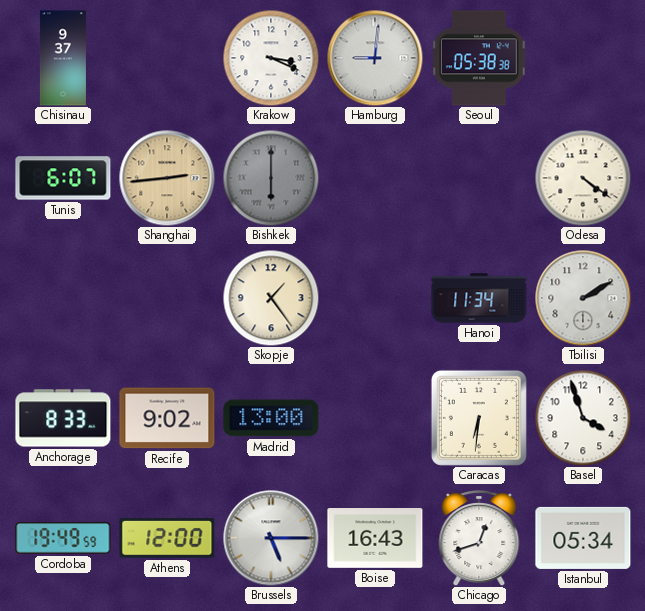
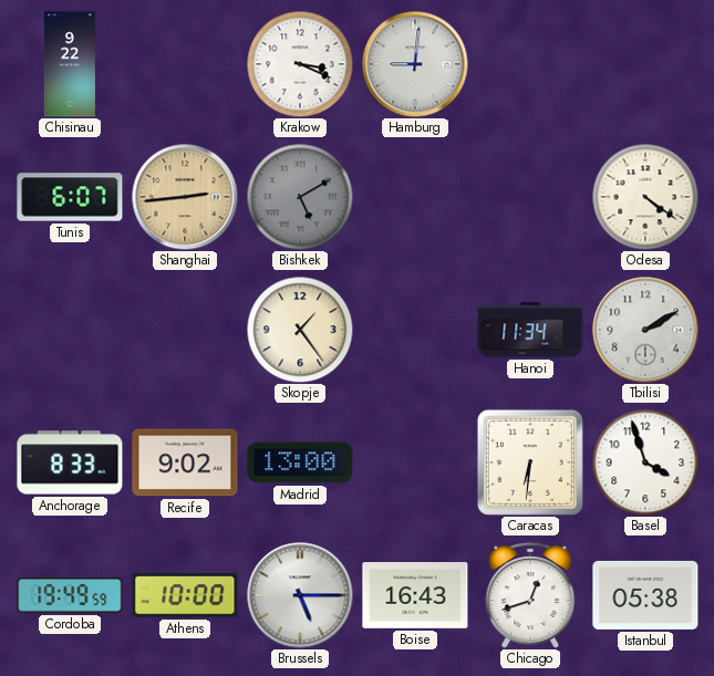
Chisinau: 9:37 -> 9:22 (70, 64)
Seoul: 05:38 -> none (480, 58)
Bishkek: 6:00 -> 5:10 (300, 197)
Athens: 12:00 -> 10:00 (185, 596)
Istanbul: 05:34 -> 05:38 (645, 595)
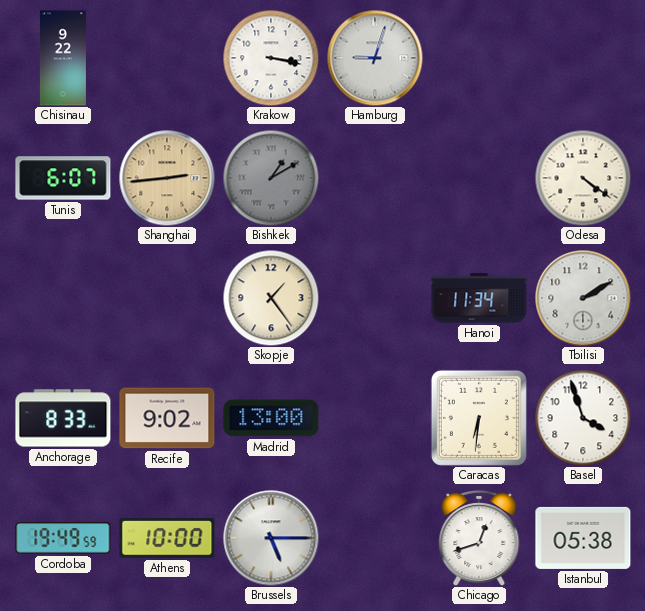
Krakow: 3:19 -> 3:17 (271, 58)
Hamburg: 9:01 -> 9:03 (375, 58)
Bishkek: 5:10 -> 1:10 (271, 178)
Boise: 16:43 -> none (415, 596)
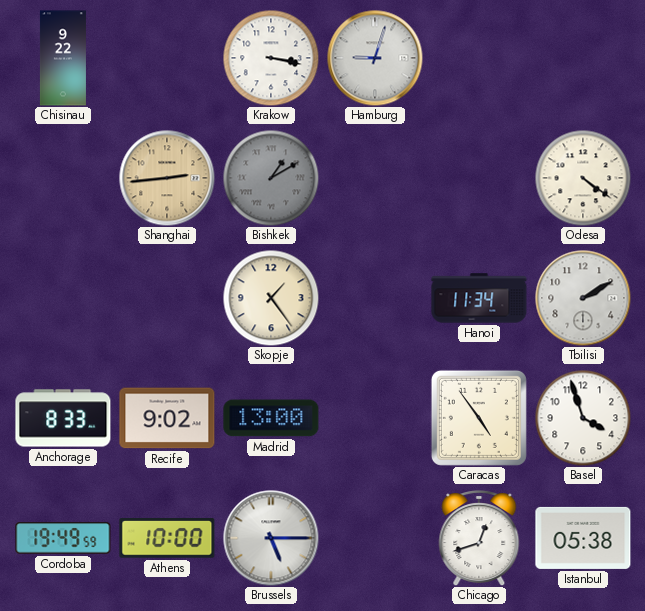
Tunis: 6:07 -> none (63, 178)
Caracas: 6:31 -> 4:54 (479, 418)
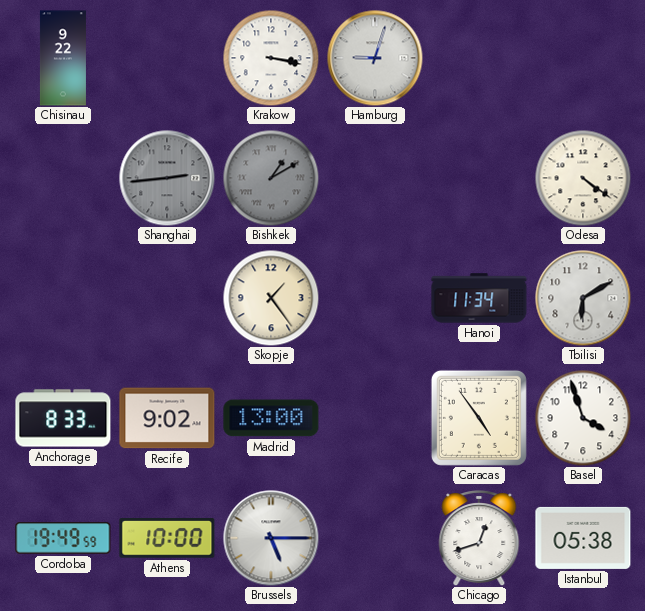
Shanghai dial: champagne -> grey (167, 178)
Tbilisi: 2:10 -> 6:10 (583, 298)
